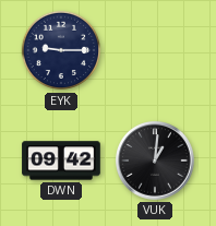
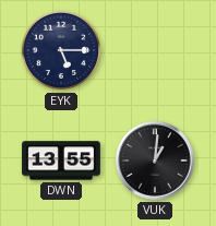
EYK: 9:15 -> 5:15 (61, 50)
DWN: 09:42 -> 13:55 (61, 160)
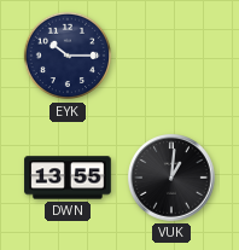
EYK: 5:15 -> 10:15 (68, 56)
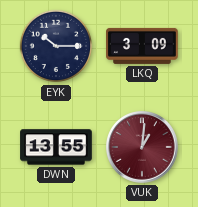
LKQ: none -> 3:09 (142, 46)
VUK dial: black -> burgundy (143, 148)
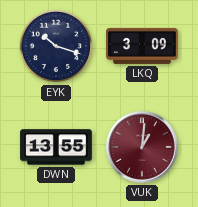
EYK: 10:15 -> 10:18 (56, 46)
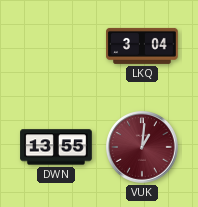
EYK: 10:18 -> none (56, 46)
LKQ: 3:09 -> 3:04 (142, 46)
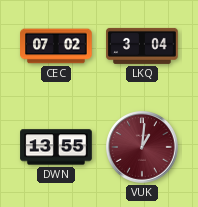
CEC: none -> 07:02 (56, 46)
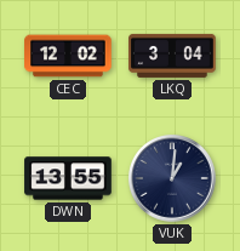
CEC: 07:02 -> 12:02 (68, 56)
VUK dial: burgundy -> navy (173, 179)
